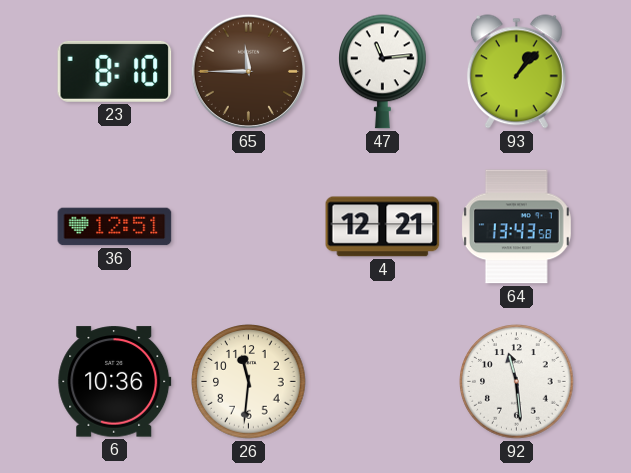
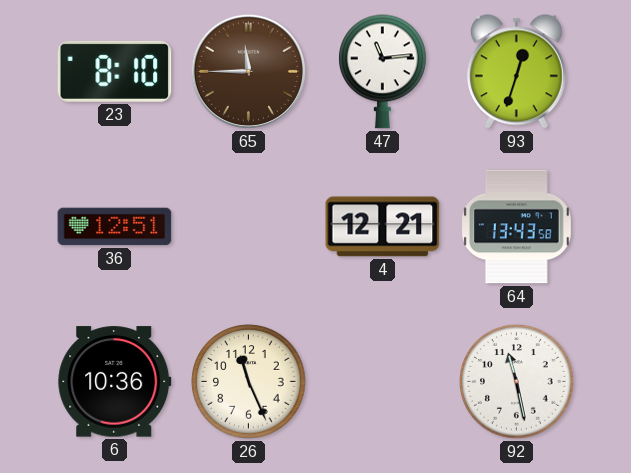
93: 1:07 -> 12:33 (516, 72)
26: 11:31 -> 11:26 (249, 382)
92: 11:29 -> 11:28 (517, 382)
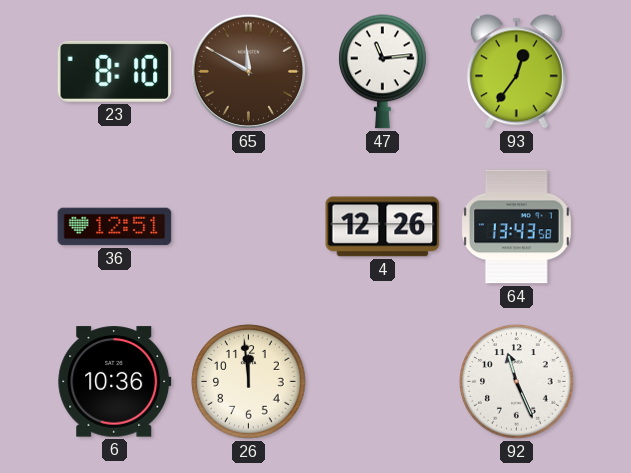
65: 11:45 -> 11:50 (248, 71)
93: 12:33 -> 12:36 (516, 72)
4: 12:21 -> 12:26 (383, 227)
26: 11:26 -> 11:59 (249, 382)
92: 11:28 -> 11:26 (517, 382)
